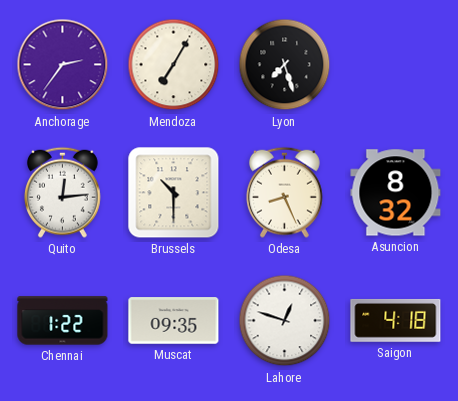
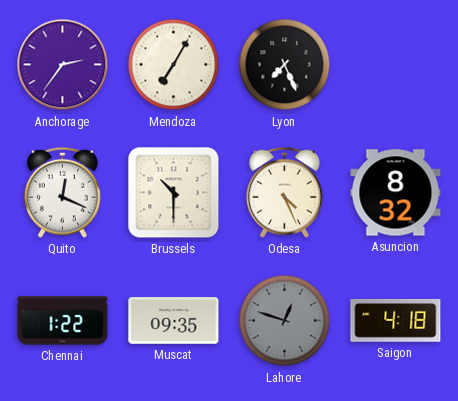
Lyon: 7:27 -> 7:26 (285, 65)
Quito: 12:14 -> 12:19 (62, 192)
Odesa: 8:26 -> 4:26 (284, 192)
Lahore dial: white -> grey (285, 321)
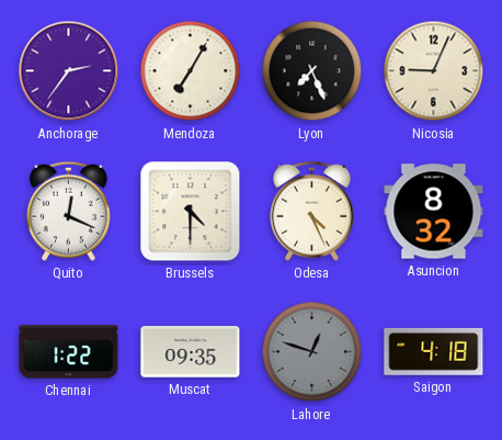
Nicosia: none -> 9:04 (434, 71)
Brussels: 10:30 -> 4:30 (191, 212)
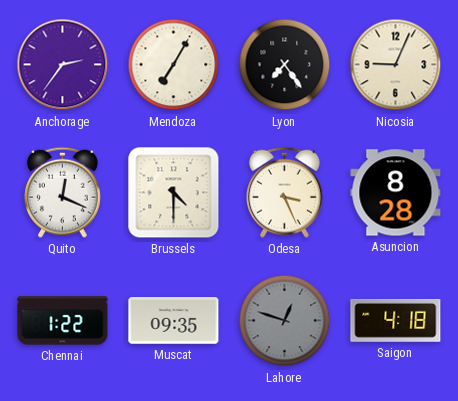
Lyon: 7:26 -> 7:24 (285, 65)
Odesa: 4:26 -> 3:26 (284, 192)
Asuncion: 8:32 -> 8:28 (396, 193)
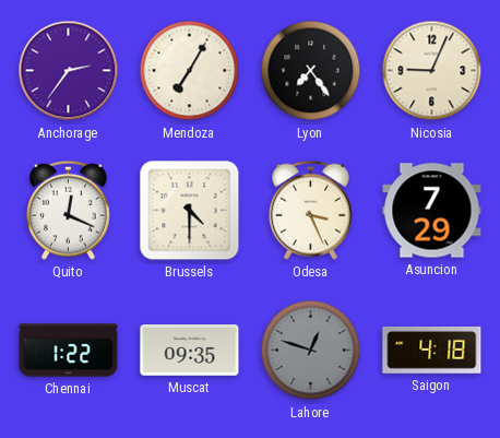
Asuncion: 8:28 -> 7:29 (432, 211)
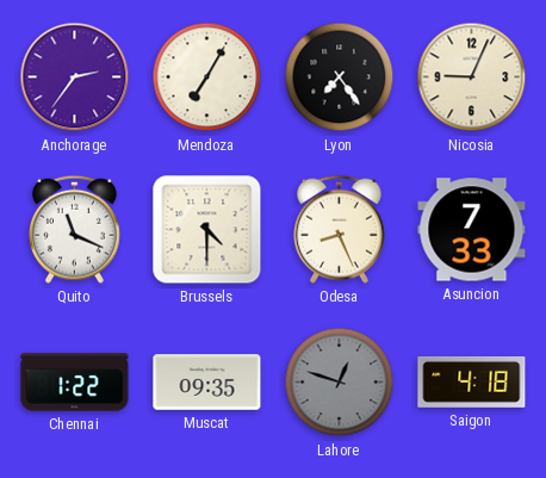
Quito: 12:19 -> 11:19 (74, 229)
Odesa: 3:26 -> 8:26 (339, 229)
Asuncion: 7:29 -> 7:33 (472, 230)
